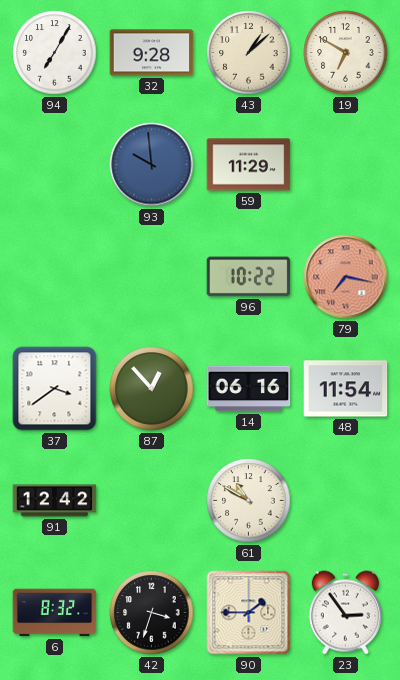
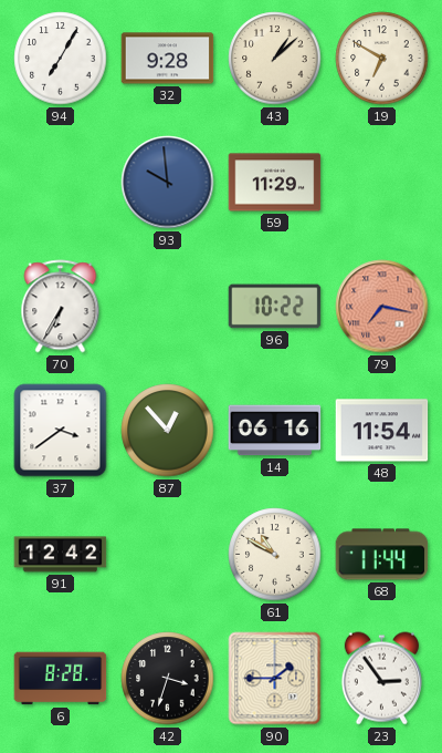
70: none -> 6:35 (61, 307)
68: none -> 11:44 (382, 555)
6: 8:32 -> 8:28 (61, 679)
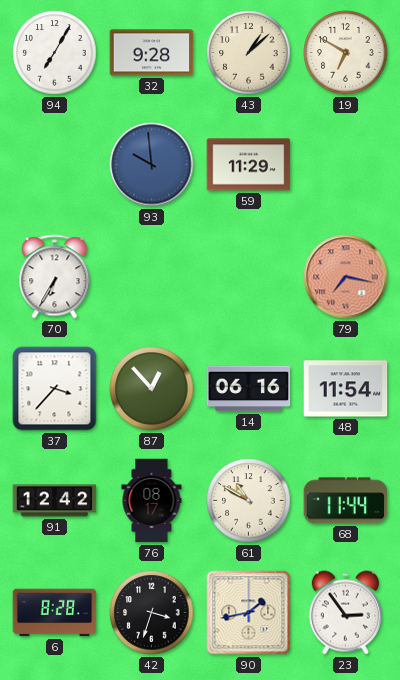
96: 10:22 -> none (275, 307)
37: 3:39 -> 3:37 (55, 389)
76: none -> 08:17 (152, 501)
90: 1:45 -> 1:43 (249, 613)
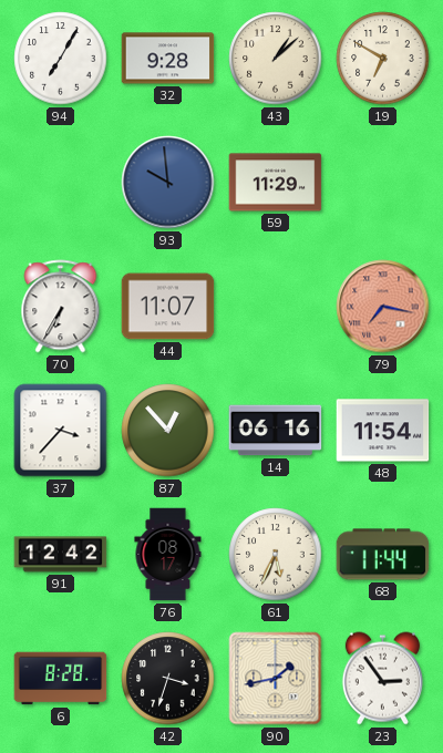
44: none -> 11:07 (168, 307)
61: 10:50 -> 5:34 (276, 555)
